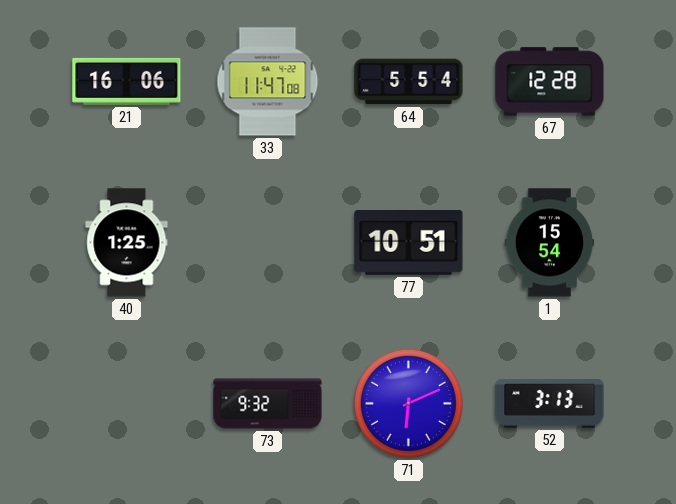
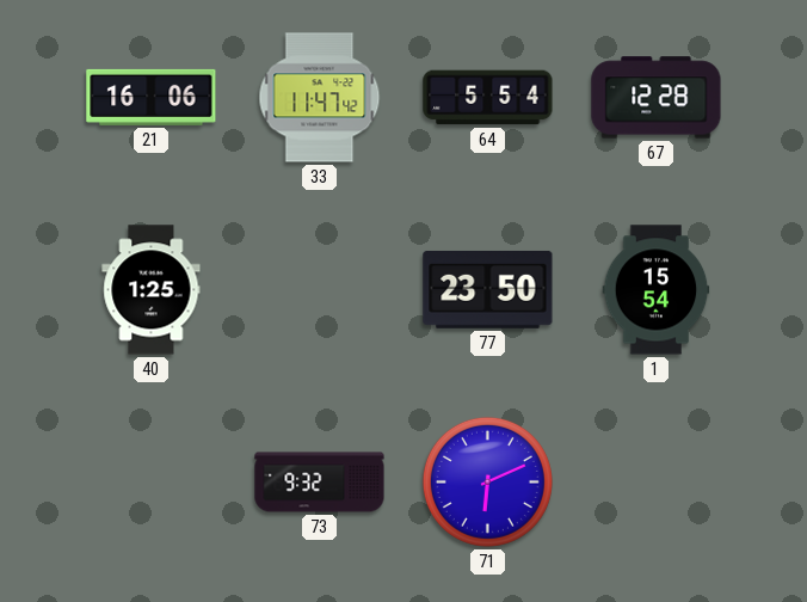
33: 11:47:08 -> 11:47:42 (320, 98)
77: 10:51 -> 23:50 (488, 289)
52: 3:13 -> none (550, 404)
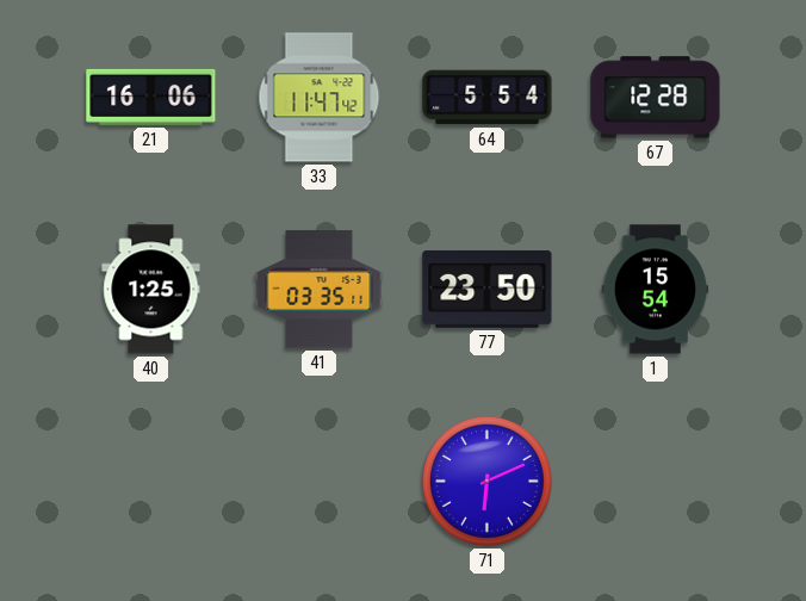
41: none -> 03:35 (320, 290)
73: 9:32 -> none (320, 483)
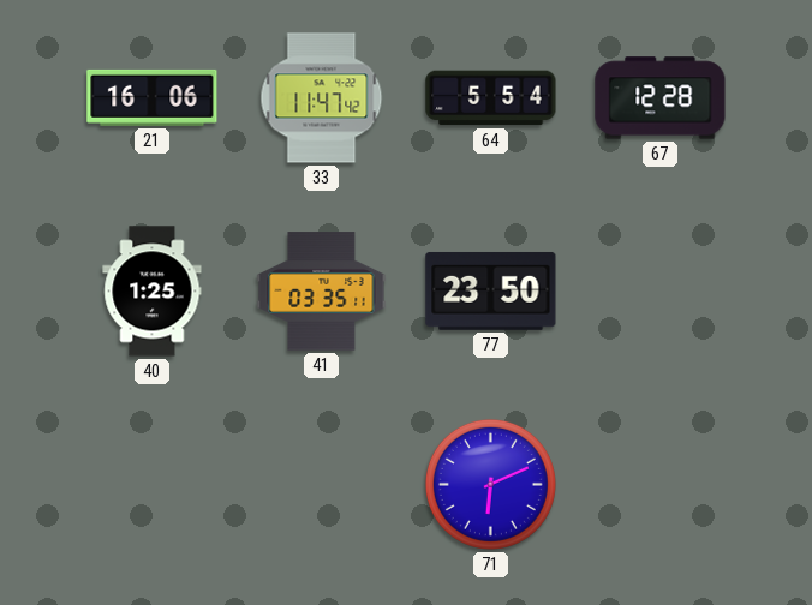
1: 15:54 -> none (656, 290)
